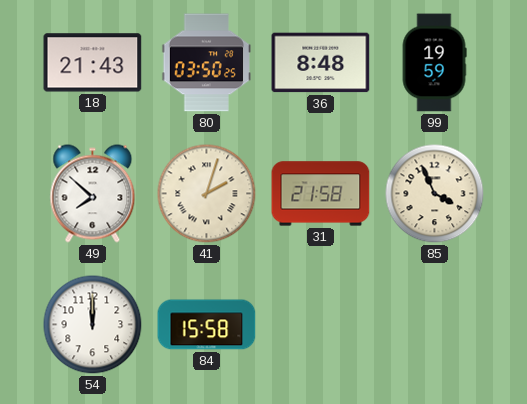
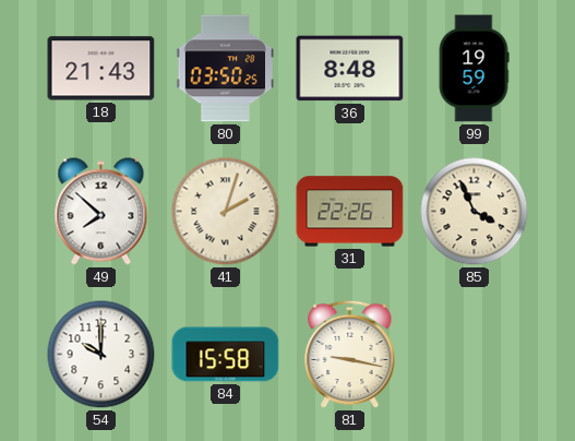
31: 21:58 -> 22:26 (350, 212)
54: 12:00 -> 10:00 (101, 355)
81: none -> 9:17 (350, 355)
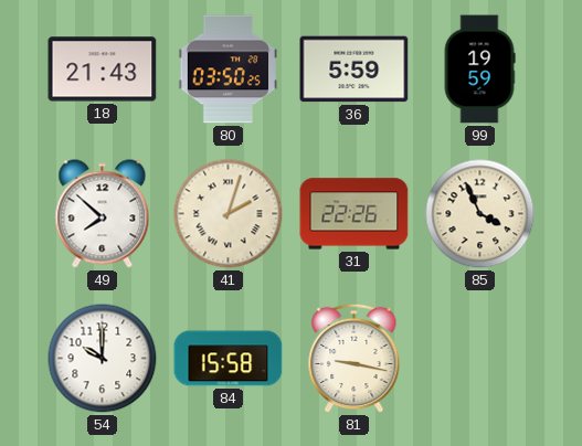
36: 8:48 -> 5:59 (355, 70)
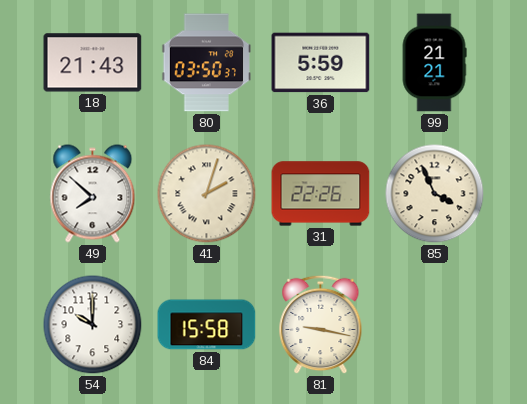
80: 03:50:25 -> 03:50:37 (206, 63)
99: 19:59 -> 21:21 (434, 63)
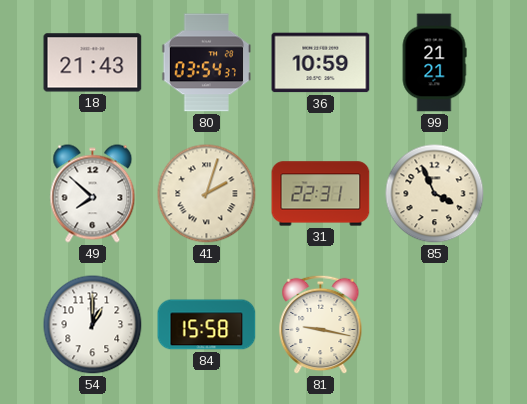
80: 03:50 -> 03:54 (206, 63)
36: 5:59 -> 10:59 (321, 63)
31: 22:26 -> 22:31 (321, 194)
54: 10:00 -> 1:00 (93, 325)
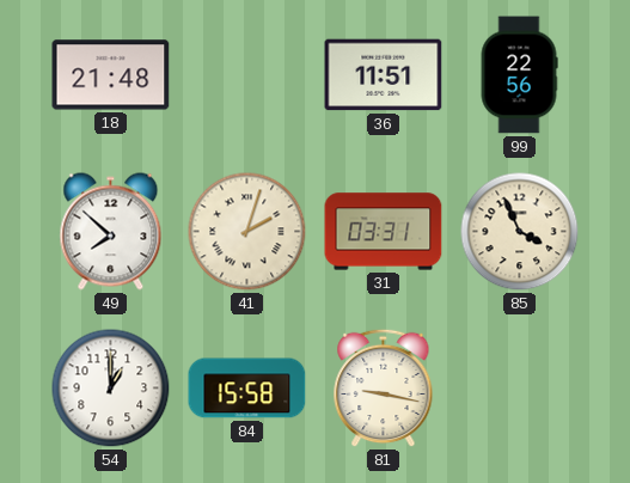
18: 21:43 -> 21:48 (111, 75)
80: 03:54 -> none (206, 63)
36: 10:59 -> 11:51 (384, 75)
99: 21:21 -> 22:56 (519, 75)
31: 22:31 -> 03:31 (384, 232)
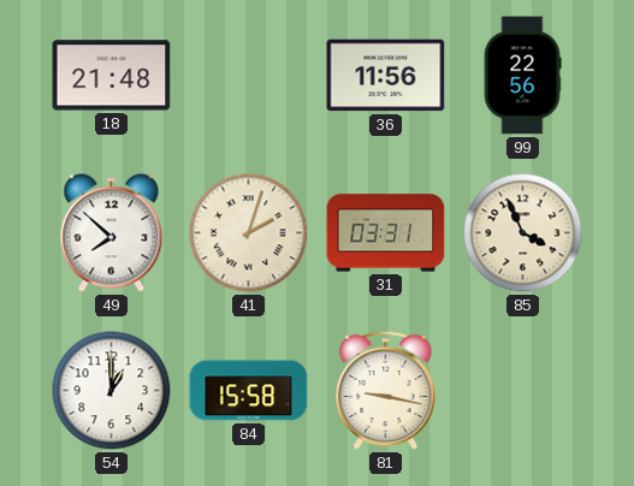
36: 11:51 -> 11:56 (386, 76)
